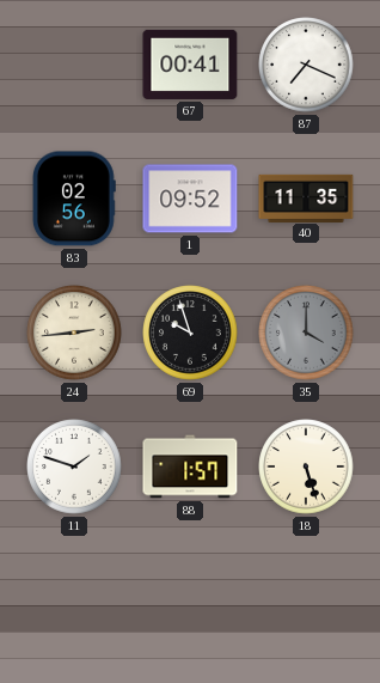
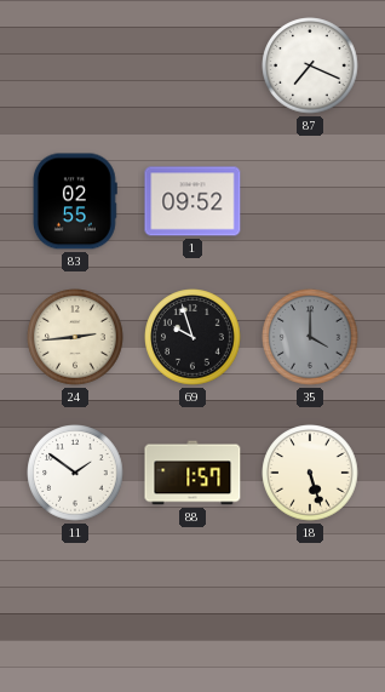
67: 00:41 -> none (190, 65)
83: 02:56 -> 02:55 (75, 201)
40: 11:35 -> none (306, 197)
11: 1:48 -> 1:51 (75, 473)
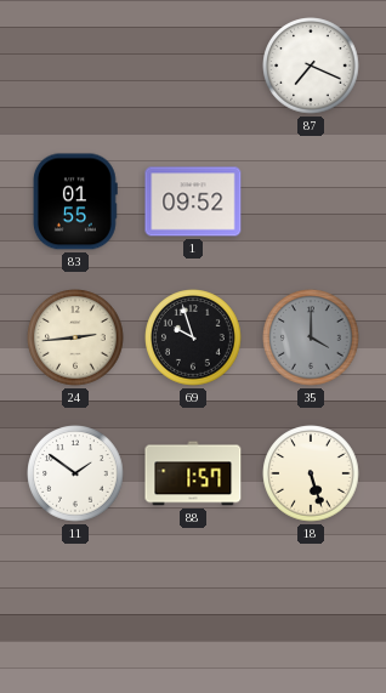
83: 02:55 -> 01:55 (75, 201)
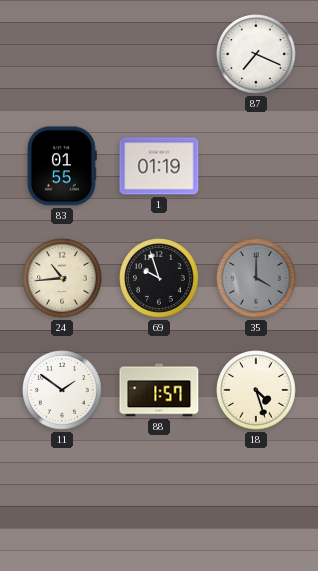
1: 09:52 -> 01:19 (159, 166)
24: 2:44 -> 10:44 (62, 278)
18: 5:27 -> 4:27 (256, 390)
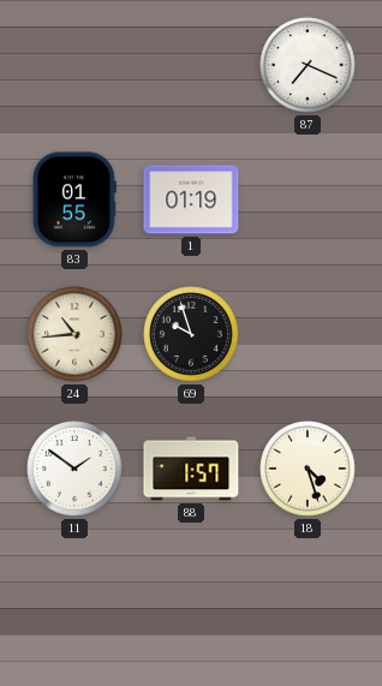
35: 4:00 -> none (256, 278)
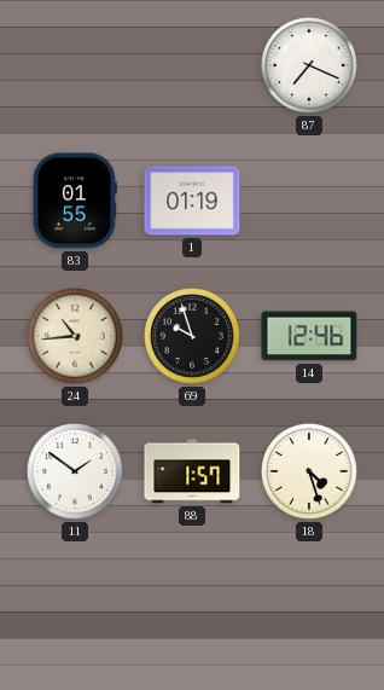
14: none -> 12:46 (309, 336)
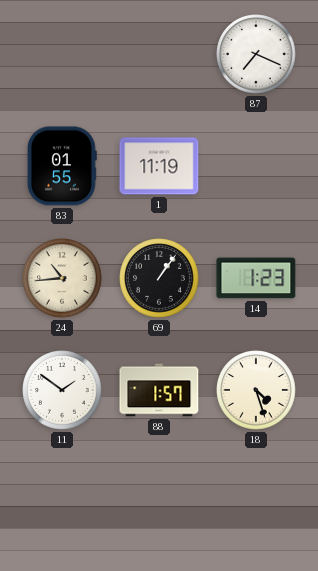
1: 01:19 -> 11:19 (159, 166)
69: 9:57 -> 1:06 (159, 278)
14: 12:46 -> 1:23 (256, 278)
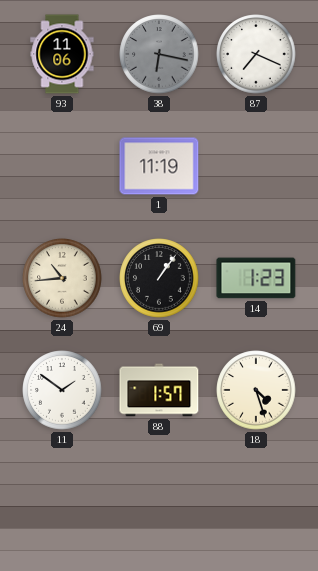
93: none -> 11:06 (62, 54)
38: none -> 6:17 (159, 54)
83: 01:55 -> none (62, 166)
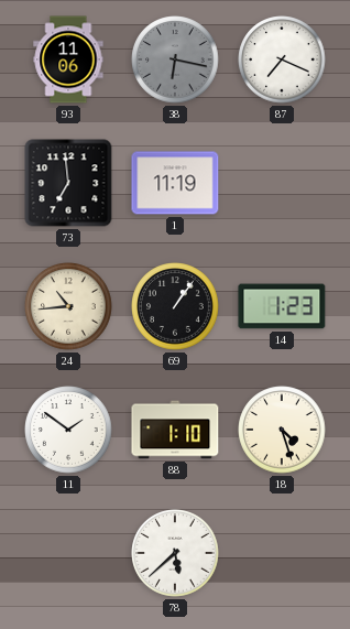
73: none -> 6:59 (68, 183)
88: 1:57 -> 1:10 (175, 430)
78: none -> 5:38 (175, 553)
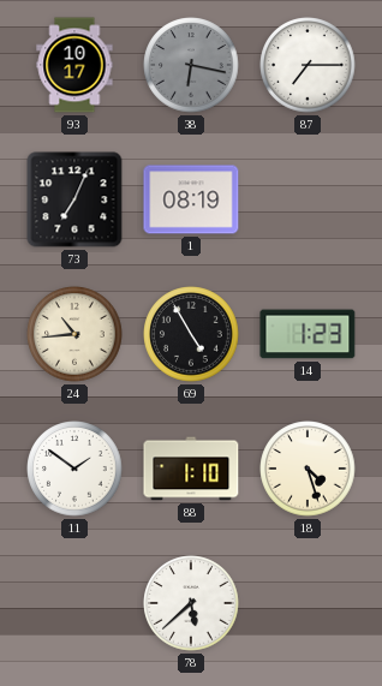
93: 11:06 -> 10:17 (74, 65)
87: 7:19 -> 7:15 (308, 65)
73: 6:59 -> 7:04 (74, 199)
1: 11:19 -> 08:19 (191, 199)
69: 1:06 -> 4:55 (191, 334)
